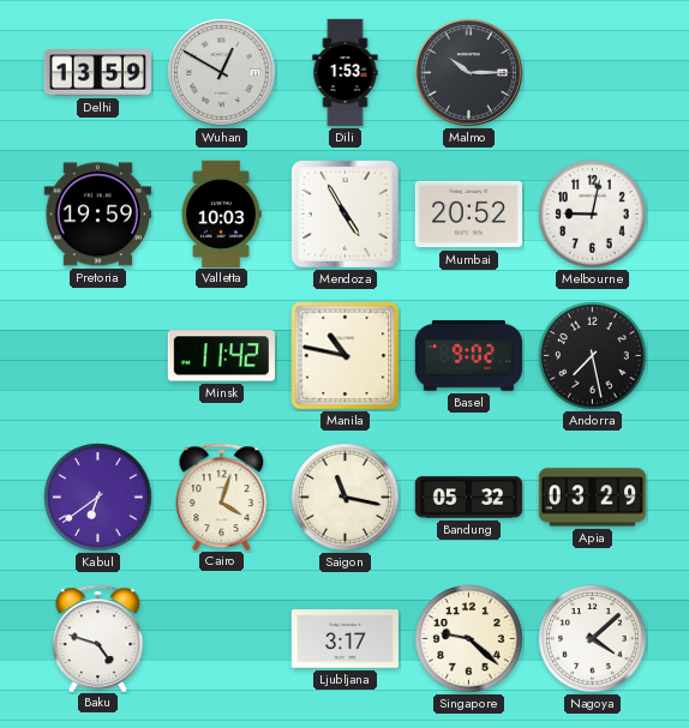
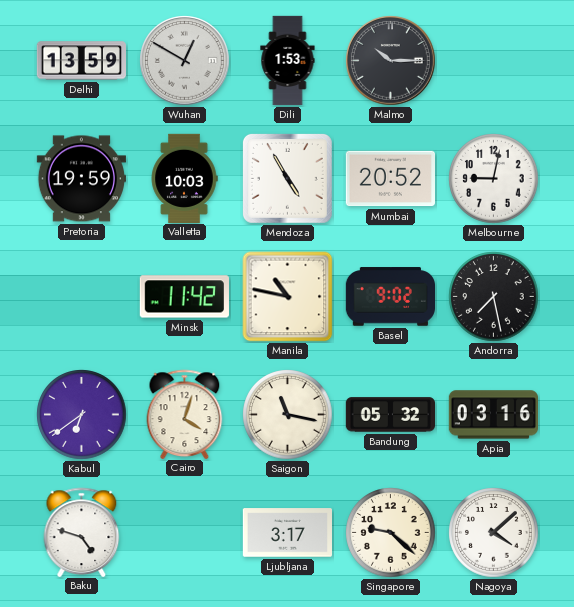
Apia: 03:29 -> 03:16 (493, 415)
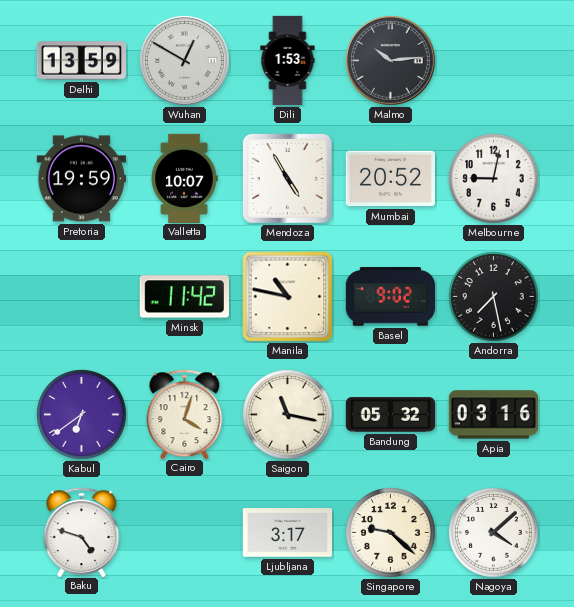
Malmo: 10:15 -> 10:14 (391, 61)
Valletta: 10:03 -> 10:07 (184, 178)
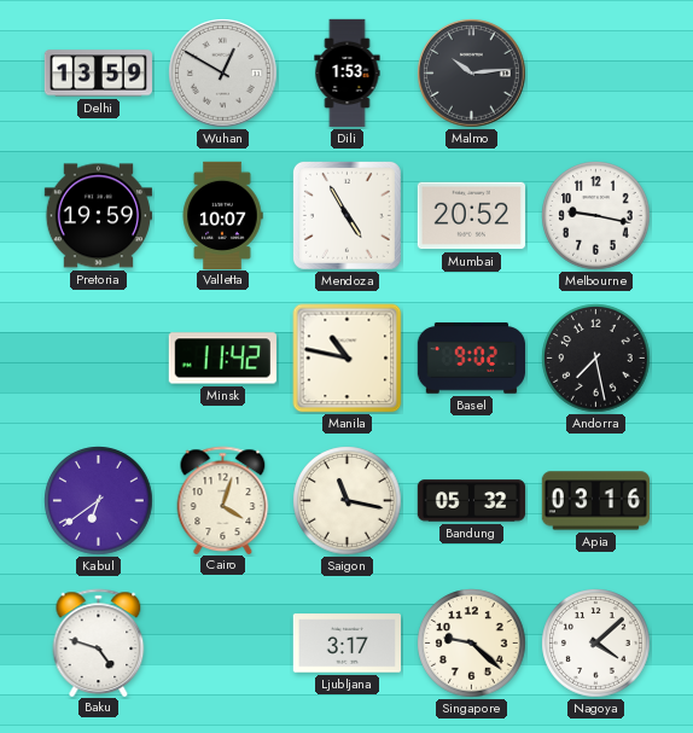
Melbourne: 9:02 -> 9:17 (596, 216)
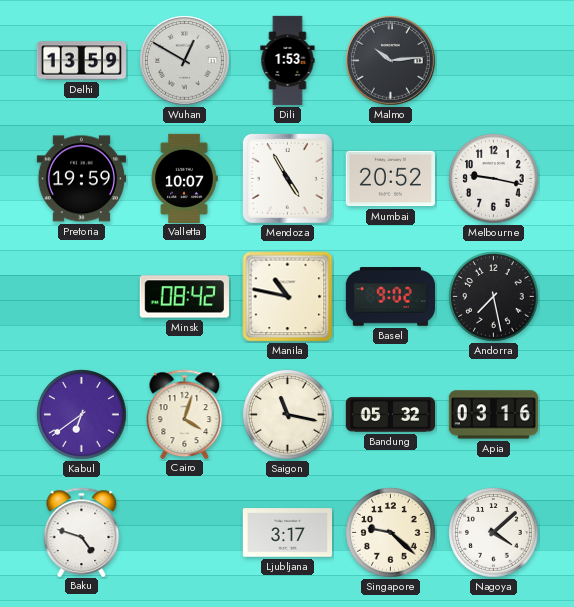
Minsk: 11:42 -> 08:42 (184, 297)
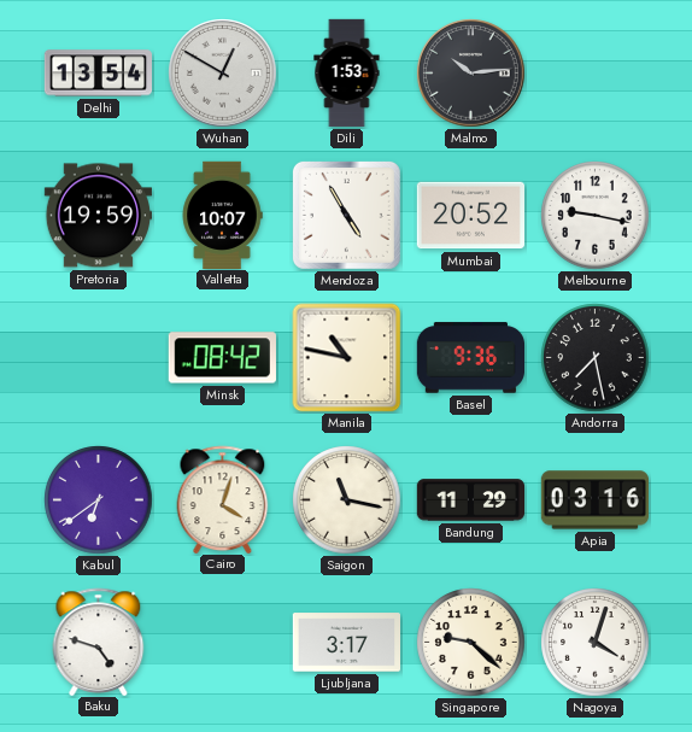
Delhi: 13:59 -> 13:54 (98, 74)
Basel: 9:02 -> 9:36 (470, 358)
Bandung: 05:32 -> 11:29 (471, 500)
Nagoya: 4:08 -> 4:03 (596, 643)
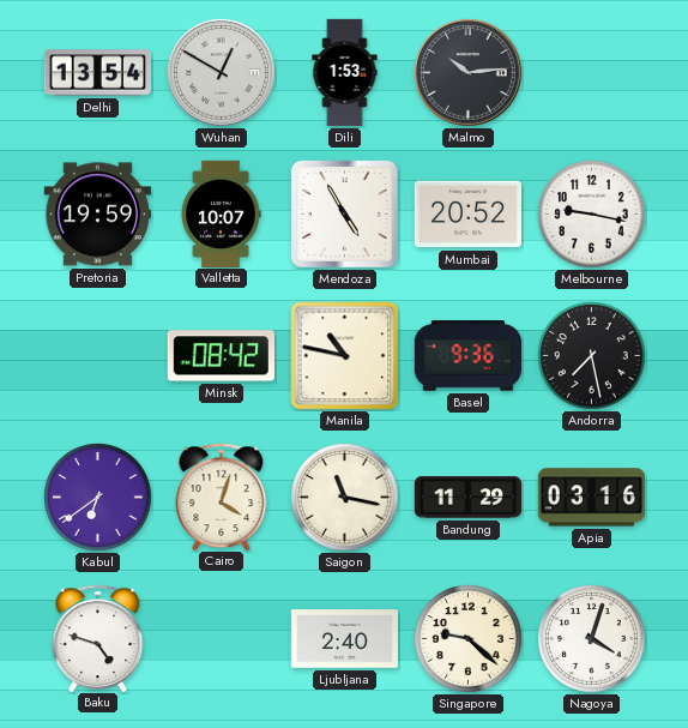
Ljubljana: 3:17 -> 2:40 (344, 639)
